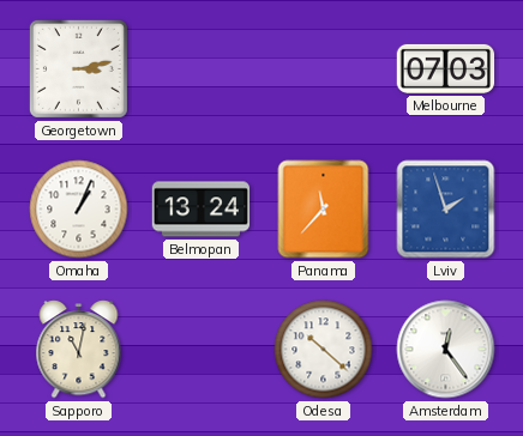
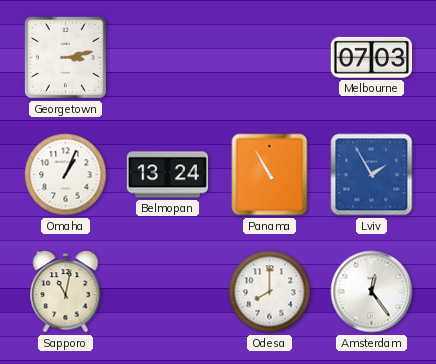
Panama: 11:37 -> 10:55 (270, 175)
Lviv: 1:57 -> 1:55 (372, 175)
Odesa: 10:22 -> 8:00 (270, 292)
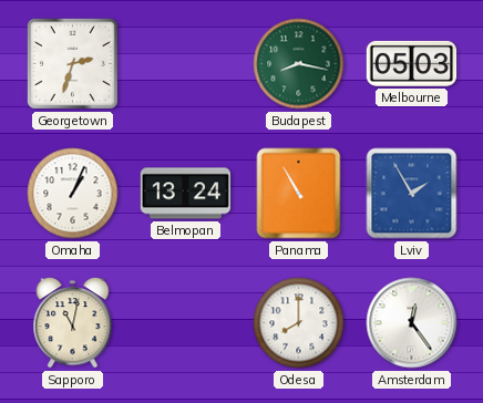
Georgetown: 3:13 -> 2:33 (72, 63)
Budapest: none -> 8:17 (299, 64)
Melbourne: 07:03 -> 05:03 (412, 63)
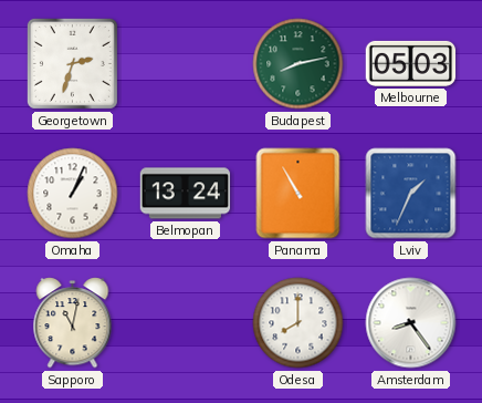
Budapest: 8:17 -> 8:13 (298, 64)
Lviv: 1:55 -> 1:34 (411, 194)
Amsterdam: 12:24 -> 8:24 (411, 323)
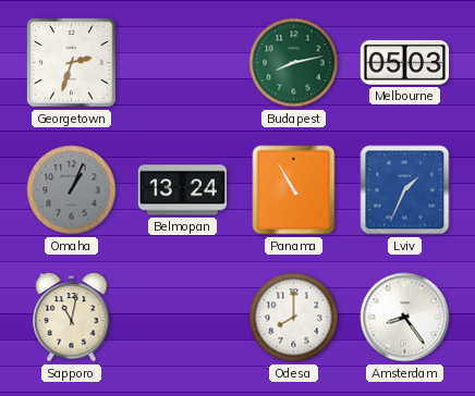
Omaha dial: white -> grey (72, 190)
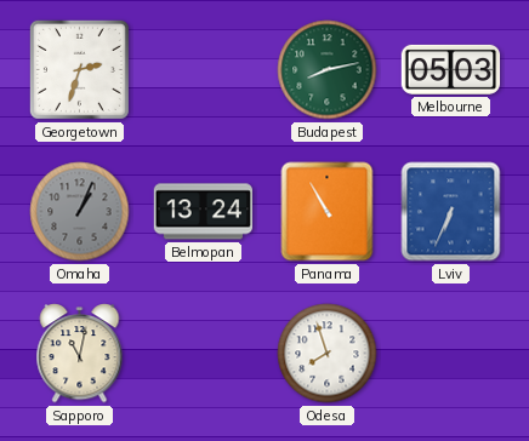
Lviv: 1:34 -> 6:34 (451, 212)
Odesa: 8:00 -> 7:57 (328, 354)
Amsterdam: 8:24 -> none (405, 318)
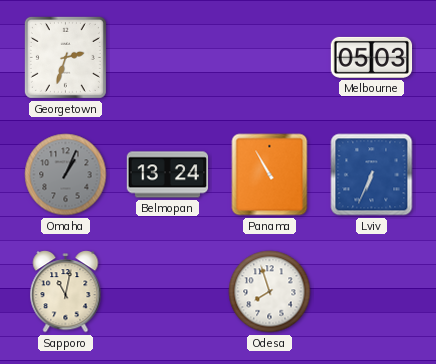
Budapest: 8:13 -> none (328, 70)
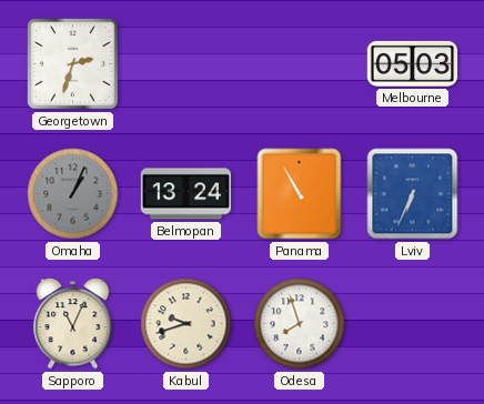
Sapporo: 11:02 -> 11:04 (73, 324)
Kabul: none -> 9:42 (186, 324)
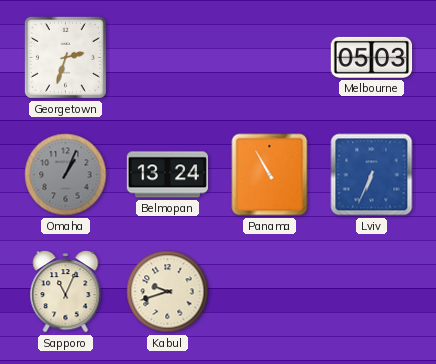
Odesa: 7:57 -> none (300, 324)
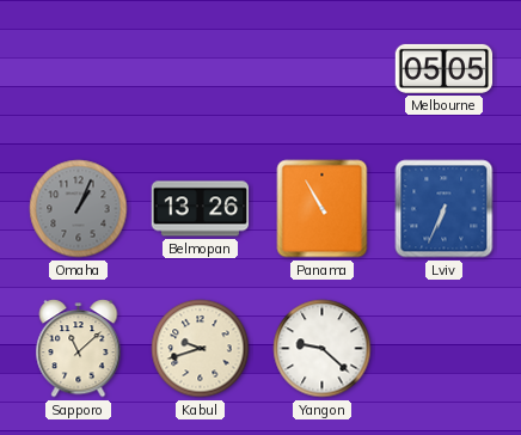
Georgetown: 2:33 -> none (65, 57)
Melbourne: 05:03 -> 05:05 (445, 68)
Belmopan: 13:24 -> 13:26 (201, 209)
Sapporo: 11:04 -> 11:08 (79, 349)
Yangon: none -> 9:22 (323, 349)
